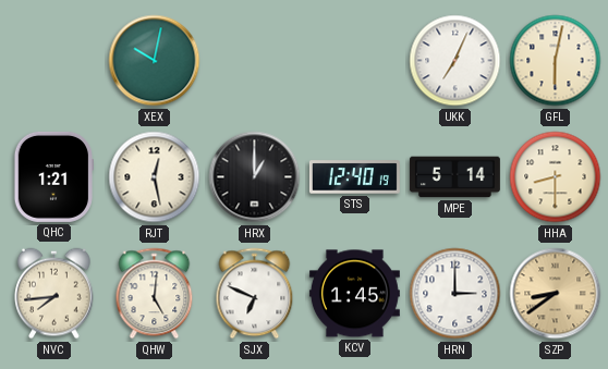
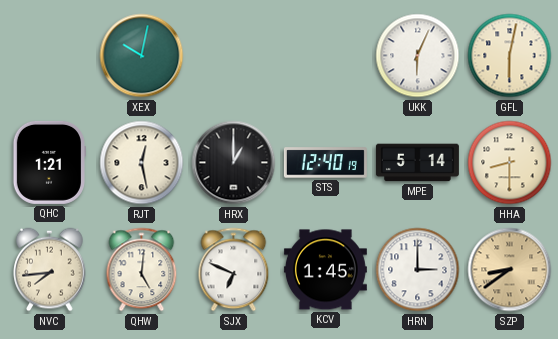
UKK: 7:04 -> 6:04 (418, 56)
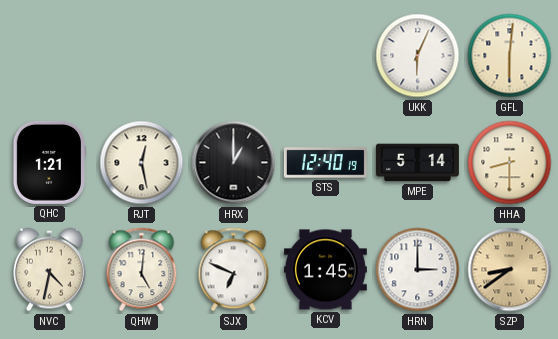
XEX: 10:02 -> none (142, 56)
GFL: 6:02 -> 6:01 (510, 56)
NVC: 7:44 -> 4:32 (50, 270)
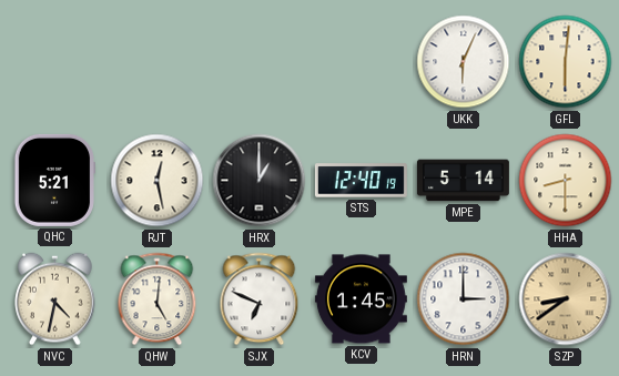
QHC: 1:21 -> 5:21 (53, 180)
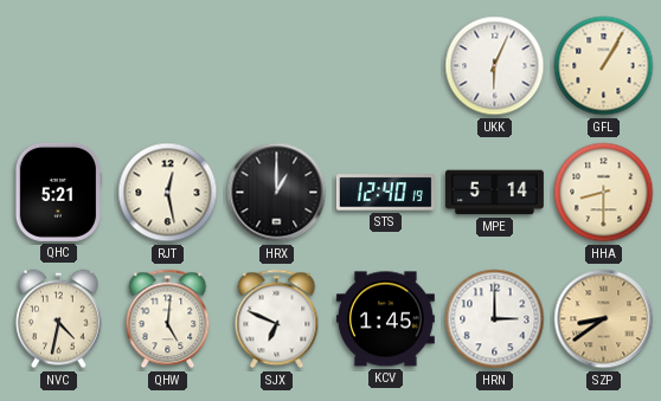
GFL: 6:01 -> 1:05 (604, 66)
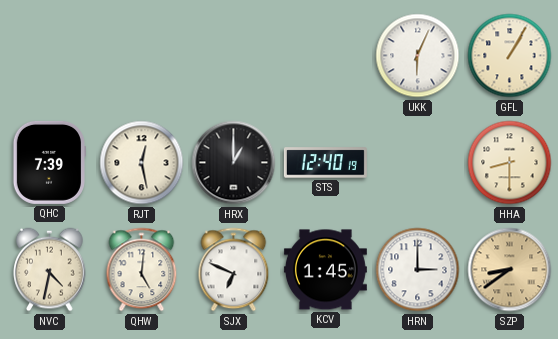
QHC: 5:21 -> 7:39 (48, 162)
MPE: 5:14 -> none (494, 193)
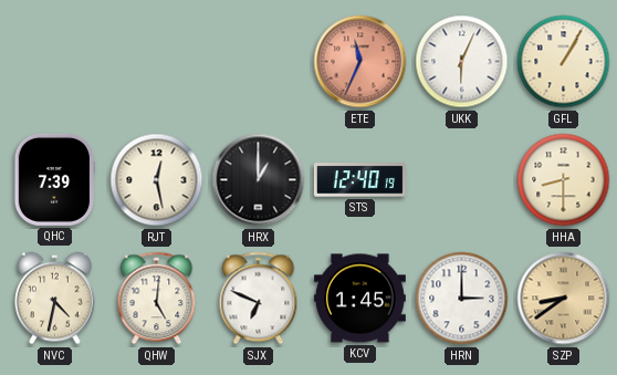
ETE: none -> 11:34 (360, 62)
